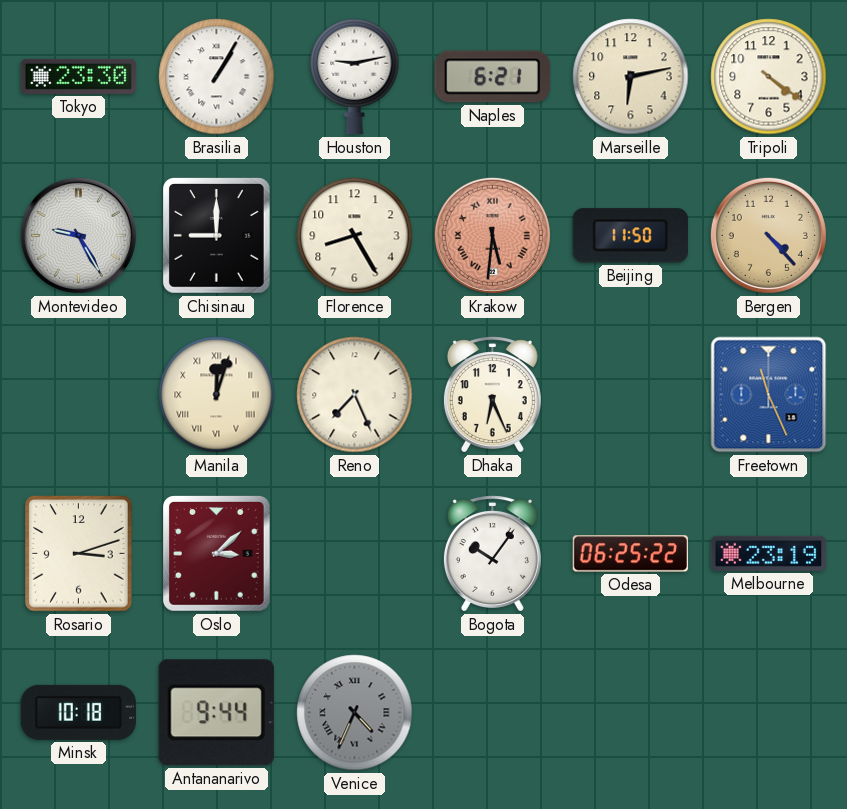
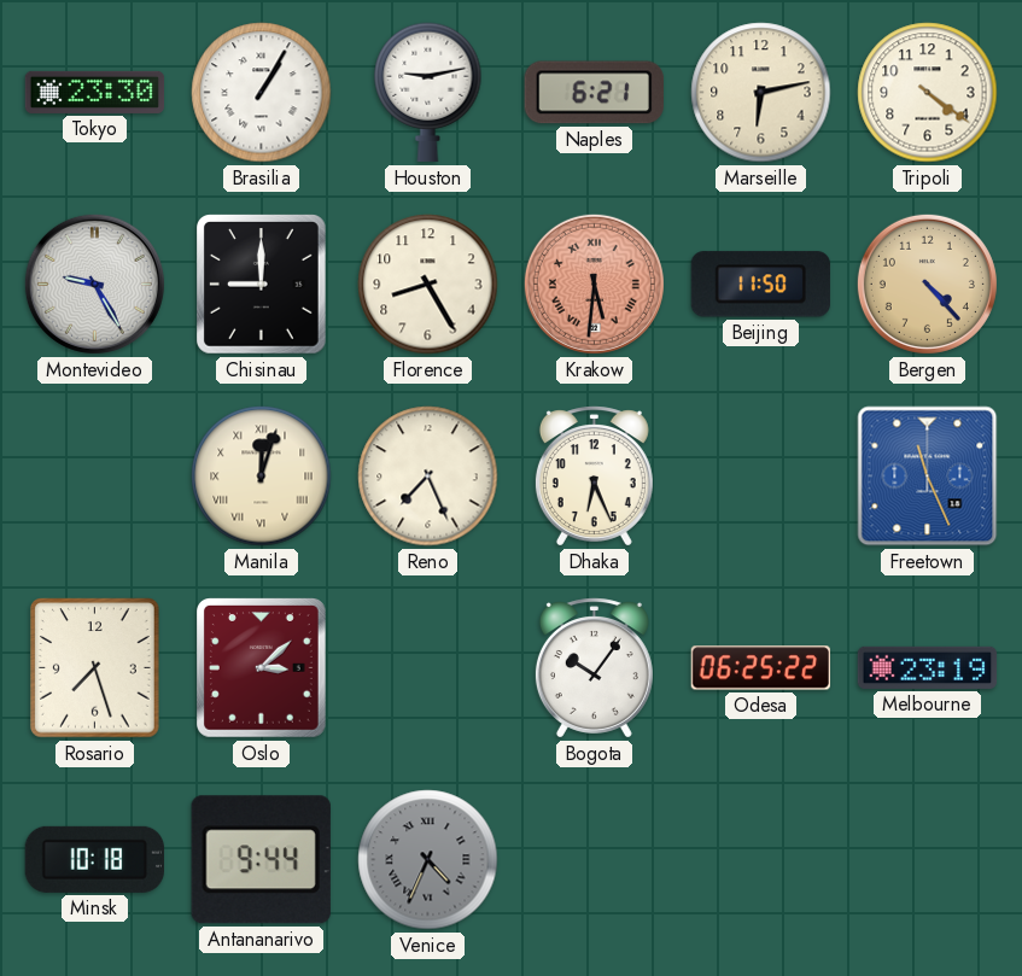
Rosario: 3:12 -> 7:27 (95, 668)
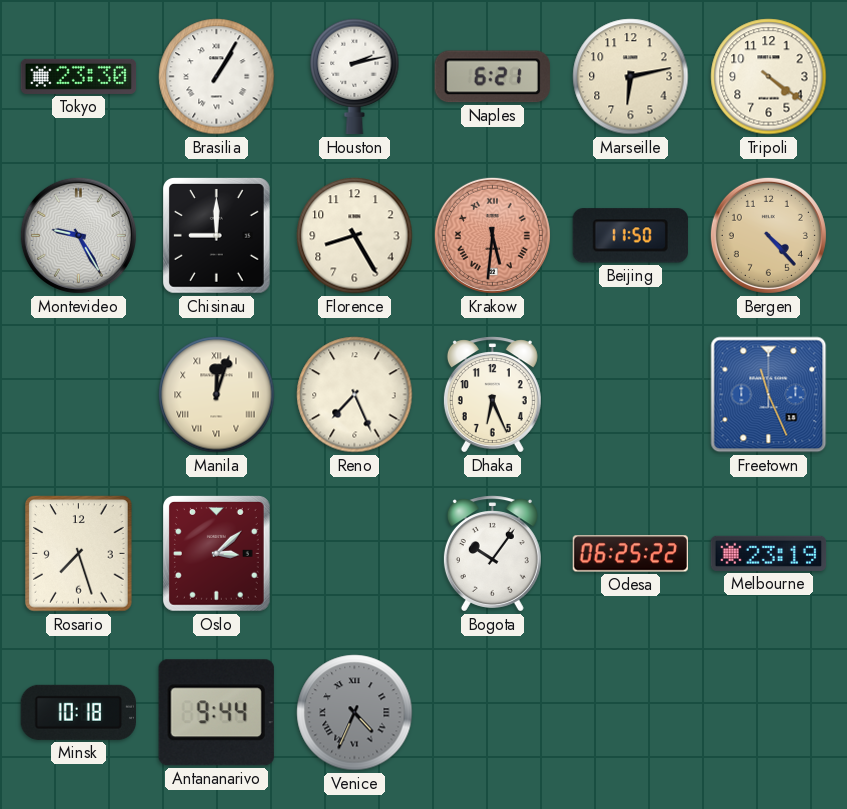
Houston: 9:13 -> 2:13 (355, 77)
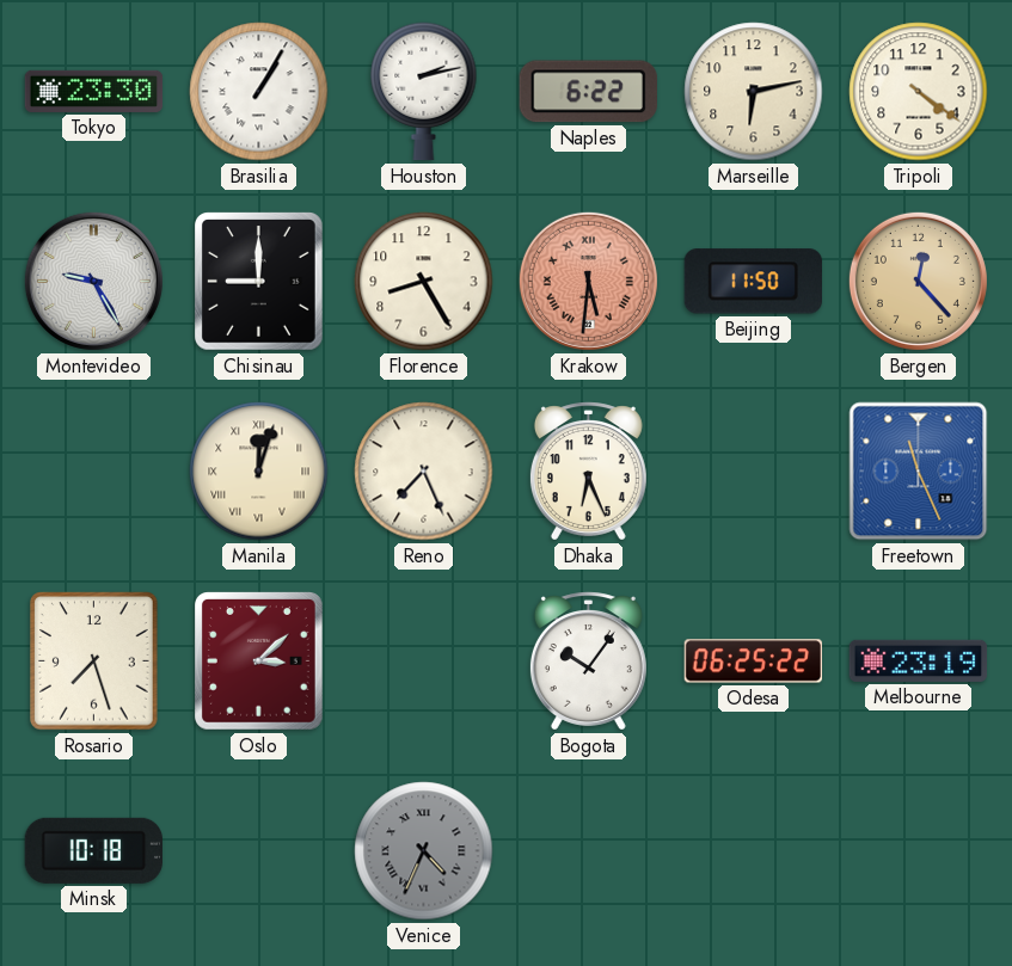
Naples: 6:21 -> 6:22 (588, 92)
Bergen: 4:23 -> 12:23 (918, 281)
Antananarivo: 9:44 -> none (216, 713)
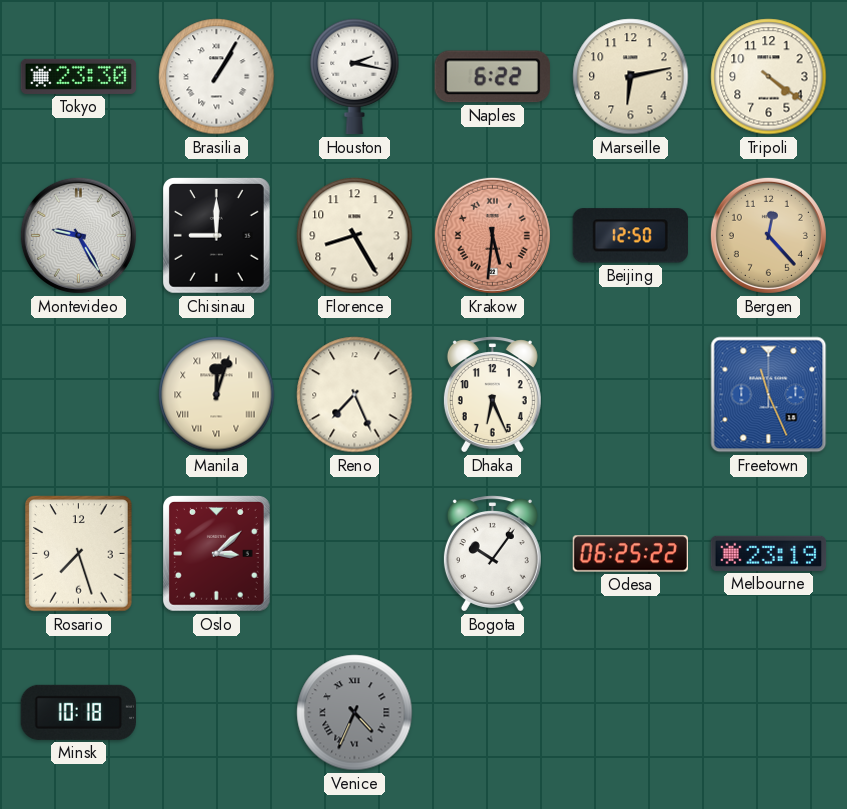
Houston: 2:13 -> 2:17 (355, 77)
Beijing: 11:50 -> 12:50 (630, 236)
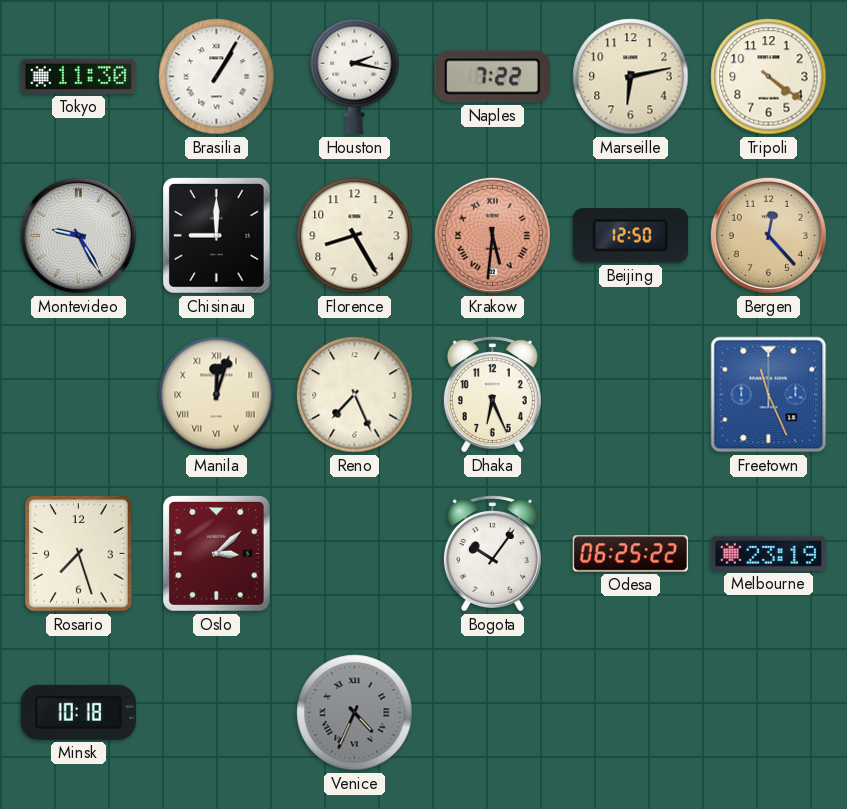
Tokyo: 23:30 -> 11:30 (79, 76)
Naples: 6:22 -> 7:22 (492, 77)
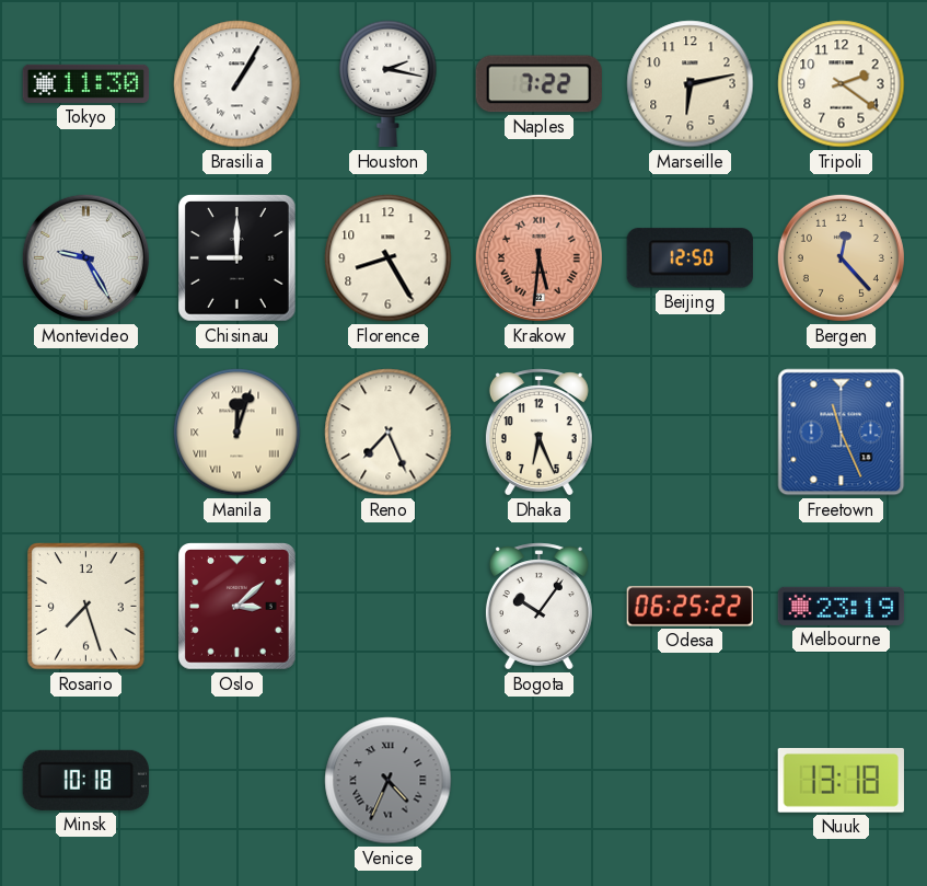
Tripoli: 4:21 -> 2:21 (842, 84)
Nuuk: none -> 13:18 (841, 780)
